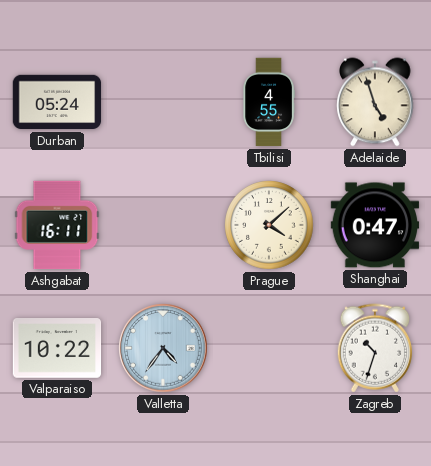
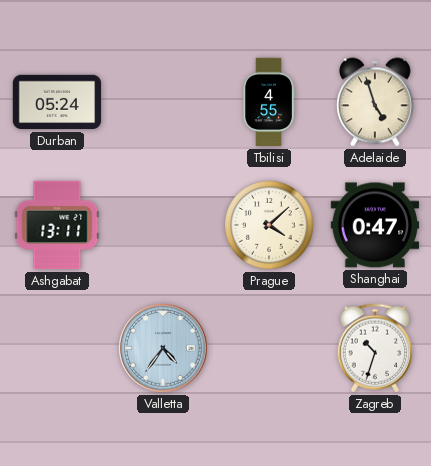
Ashgabat: 16:11 -> 13:11 (57, 225)
Valparaiso: 10:22 -> none (57, 349)
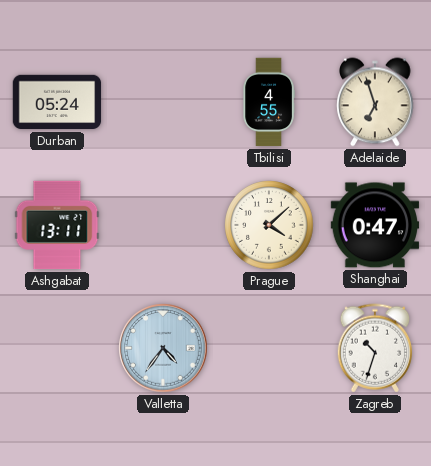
Adelaide: 4:57 -> 6:57 (375, 102)
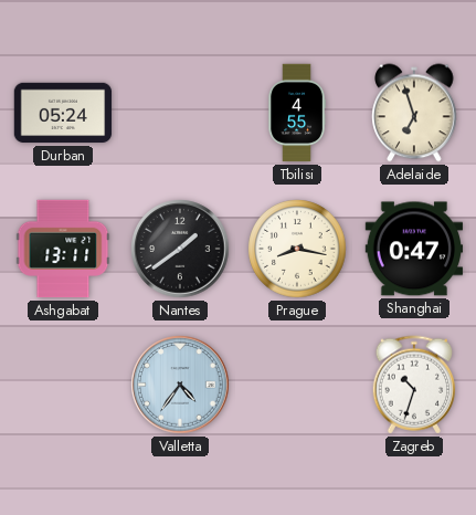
Nantes: none -> 1:39 (180, 249)
Prague: 4:08 -> 8:17 (297, 249)
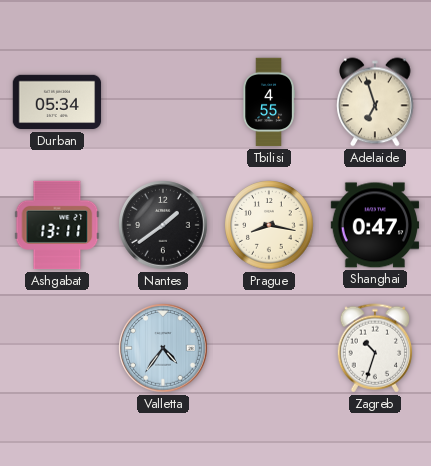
Durban: 05:24 -> 05:34 (57, 102)
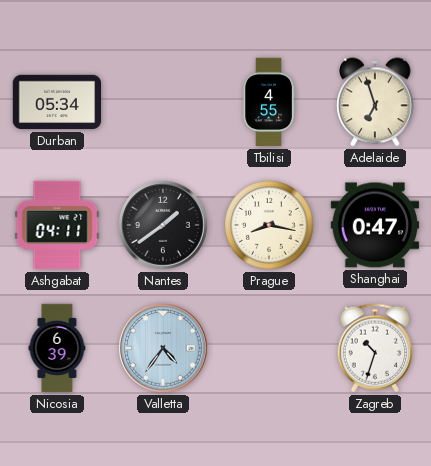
Ashgabat: 13:11 -> 04:11 (57, 225)
Nicosia: none -> 6:39 (57, 348)
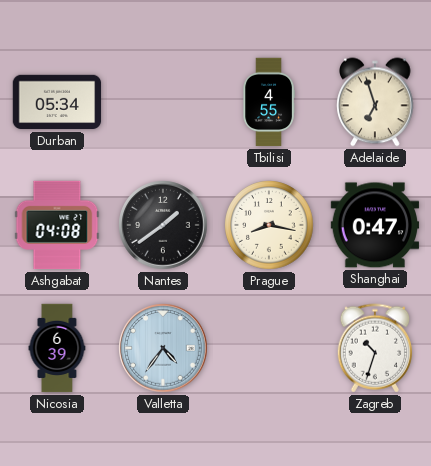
Ashgabat: 04:11 -> 04:08 (57, 225)
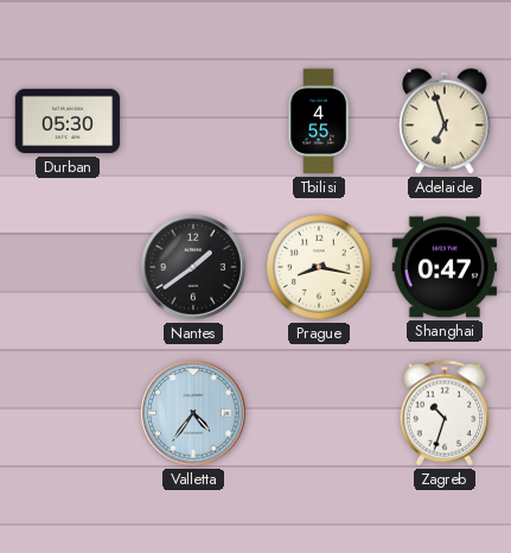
Durban: 05:34 -> 05:30 (68, 121)
Ashgabat: 04:08 -> none (57, 225)
Nicosia: 6:39 -> none (57, 348)
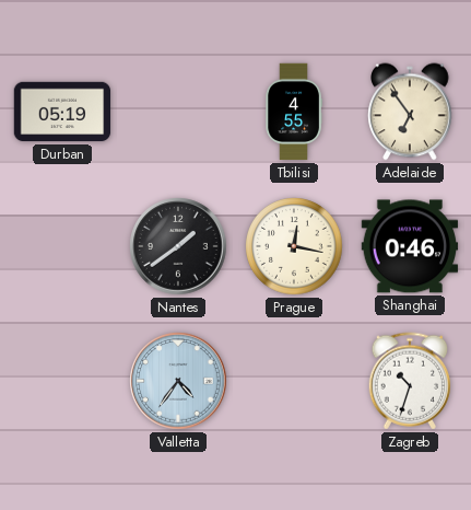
Durban: 05:30 -> 05:19 (62, 112)
Adelaide: 6:57 -> 6:54 (410, 112)
Prague: 8:17 -> 12:17 (294, 246)
Shanghai: 0:47 -> 0:46 (410, 246)
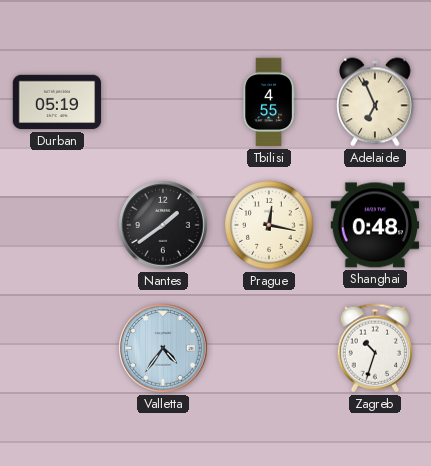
Adelaide: 6:54 -> 6:56 (375, 102)
Shanghai: 0:46 -> 0:48 (375, 225)
